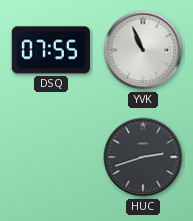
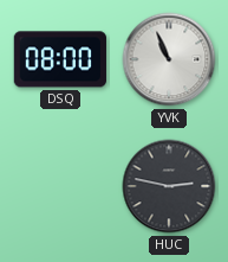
DSQ: 07:55 -> 08:00 (60, 59)
HUC: 2:42 -> 2:47 (169, 186)
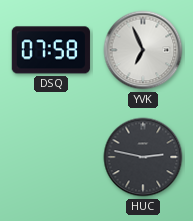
DSQ: 08:00 -> 07:58 (51, 50)
YVK: 10:56 -> 6:56 (143, 50)
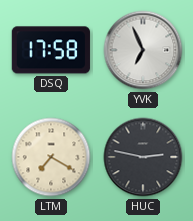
DSQ: 07:58 -> 17:58 (51, 50)
LTM: none -> 7:20 (51, 157)
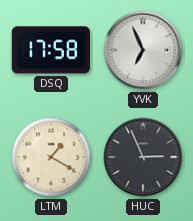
LTM: 7:20 -> 1:20 (51, 157)
HUC: 2:47 -> 2:56 (143, 157)
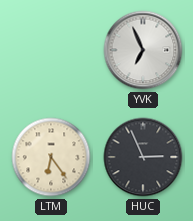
DSQ: 17:58 -> none (51, 50)
LTM: 1:20 -> 6:24 (51, 157)
